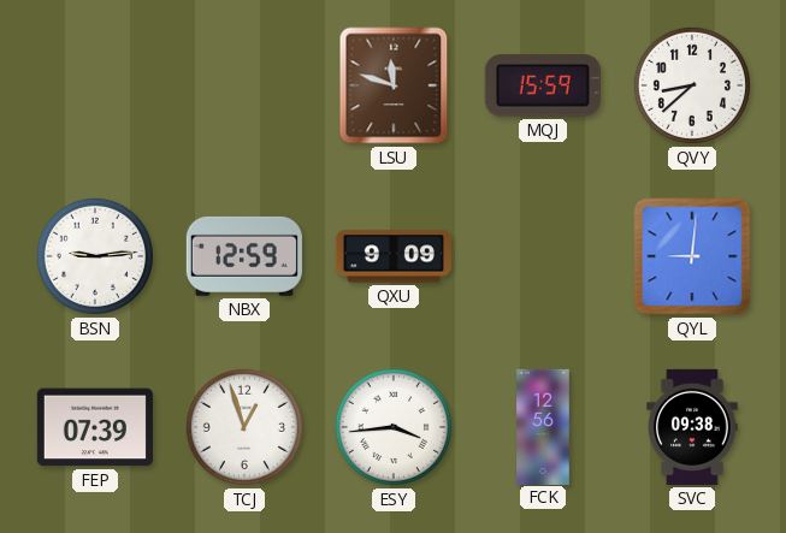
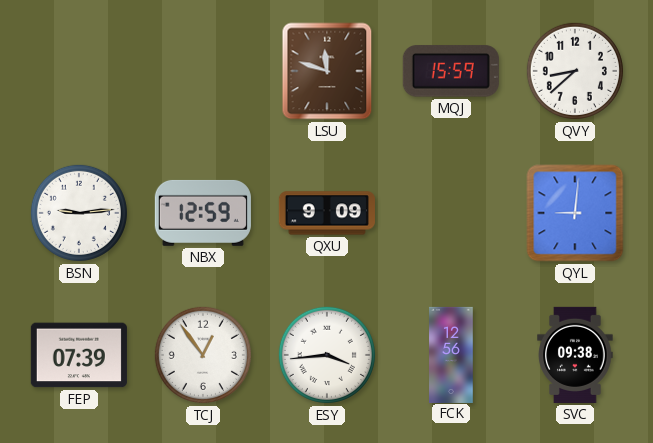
TCJ: 12:57 -> 12:54 (203, 355)
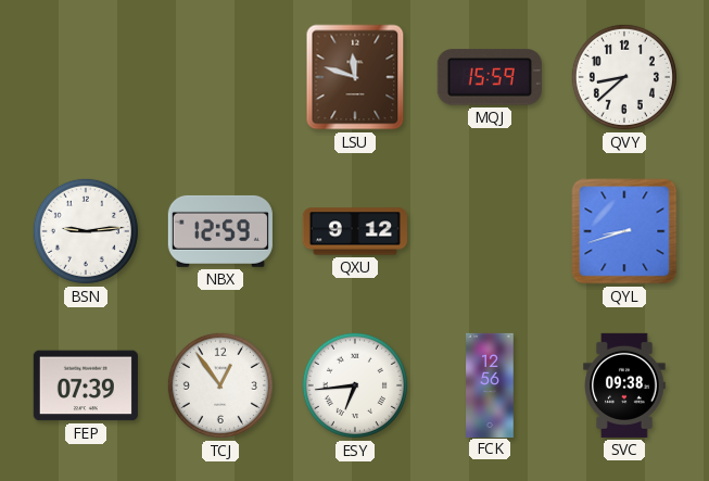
QXU: 9:09 -> 9:12 (355, 231)
QYL: 9:01 -> 8:42 (624, 231)
ESY: 3:44 -> 6:44 (355, 385)
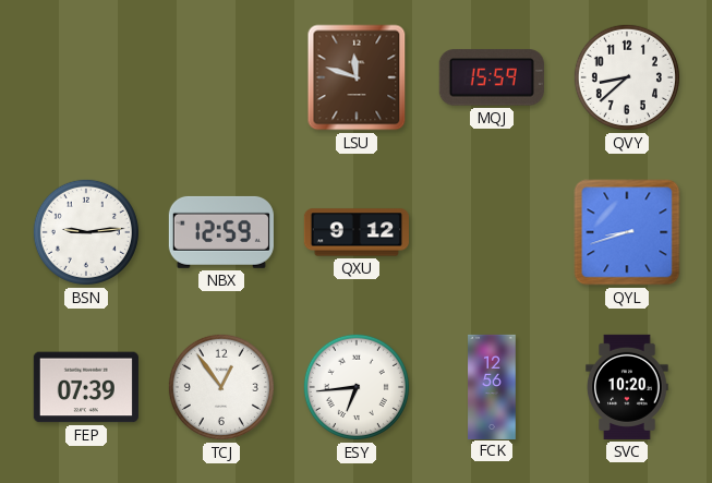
SVC: 09:38 -> 10:20 (627, 387)
